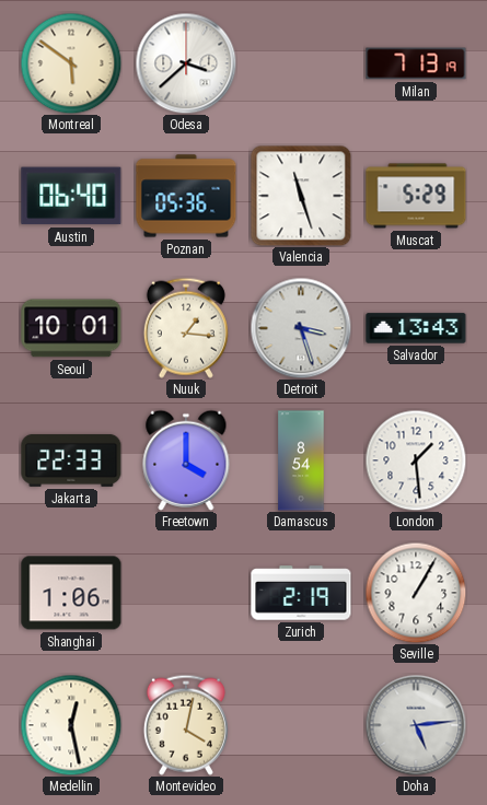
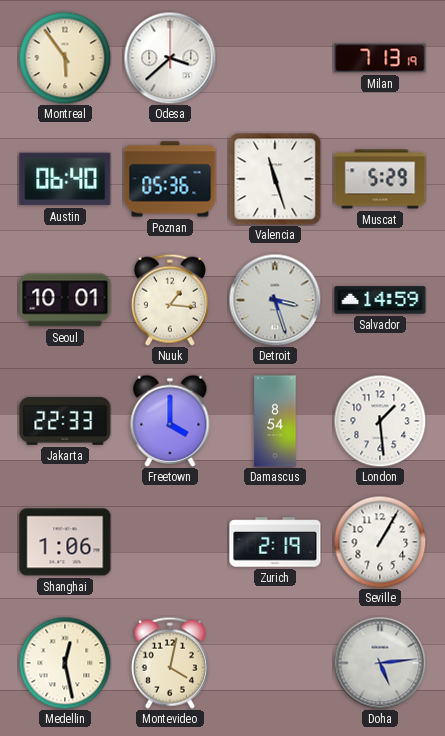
Montreal: 5:51 -> 5:54 (65, 58)
Salvador: 13:43 -> 14:59 (380, 300)
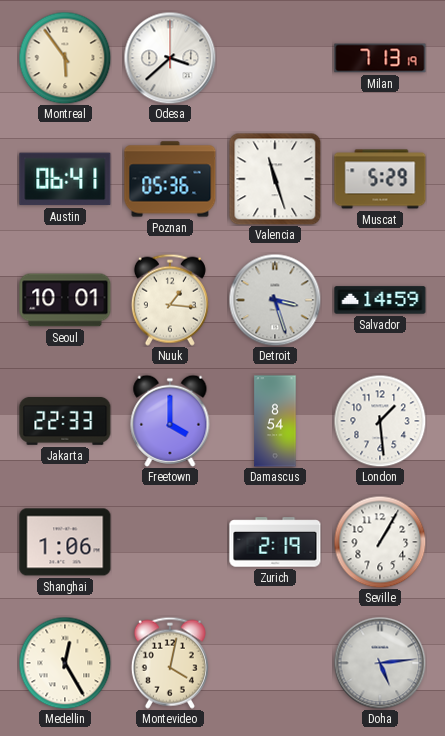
Austin: 06:40 -> 06:41 (65, 179)
Medellin: 12:28 -> 12:25 (65, 663)
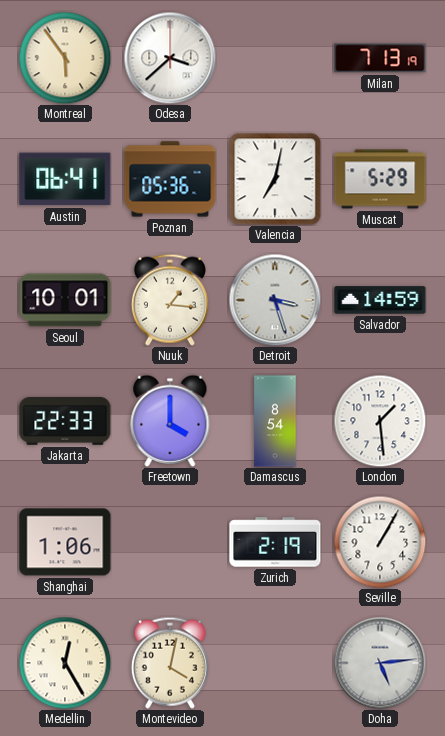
Valencia: 11:27 -> 7:02 (275, 179)
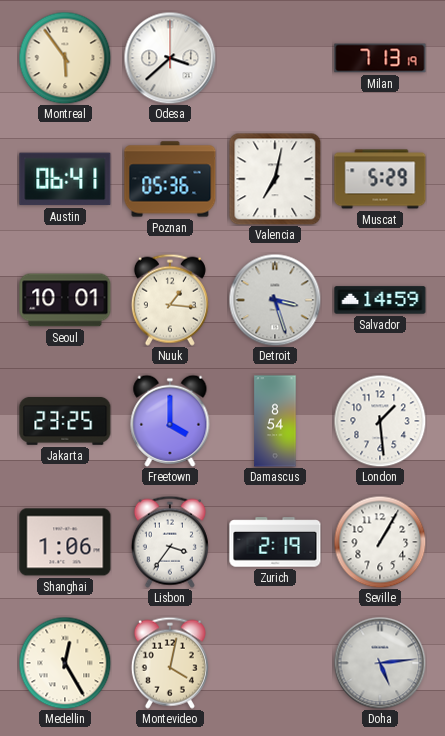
Jakarta: 22:33 -> 23:25 (65, 421)
Lisbon: none -> 3:36 (170, 542)
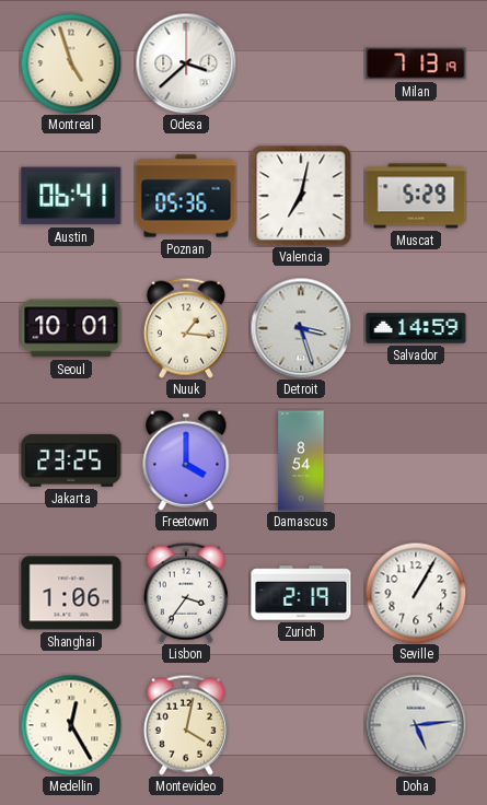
Montreal: 5:54 -> 4:57 (71, 63)
London: 1:29 -> none (380, 421)
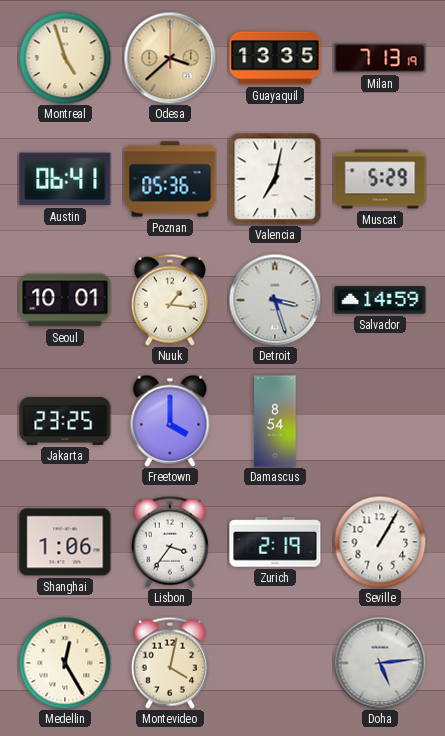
Odesa dial: white -> champagne (170, 58)
Guayaquil: none -> 13:35 (275, 58)
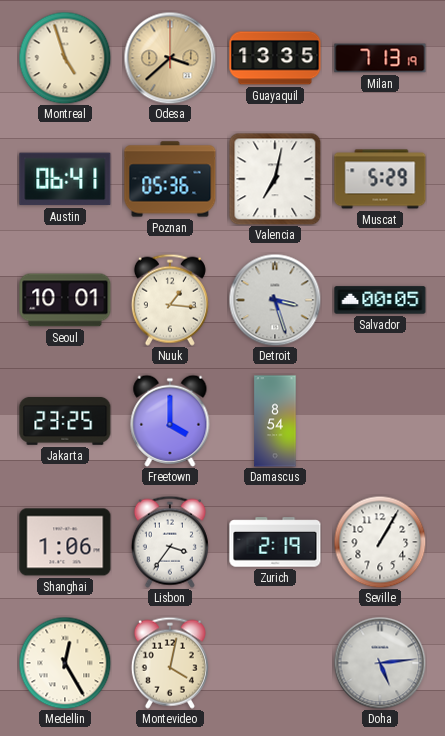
Salvador: 14:59 -> 00:05 (380, 300)
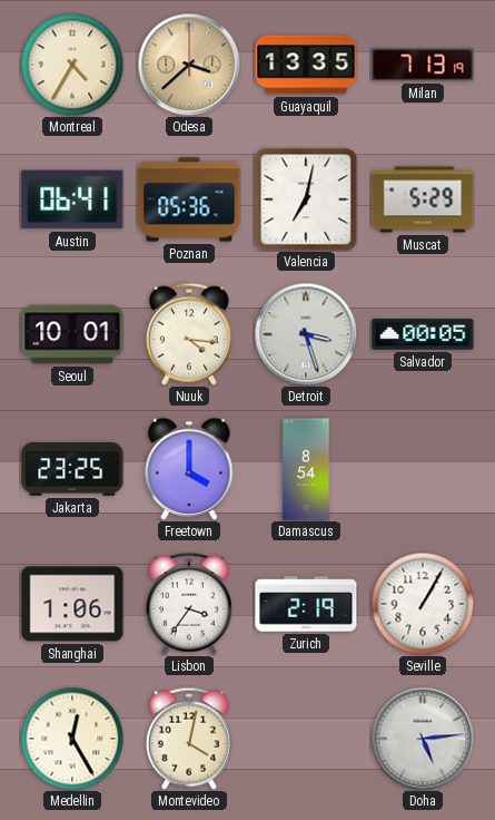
Montreal: 4:57 -> 4:35 (72, 65)
Nuuk: 1:16 -> 4:16 (189, 334)
